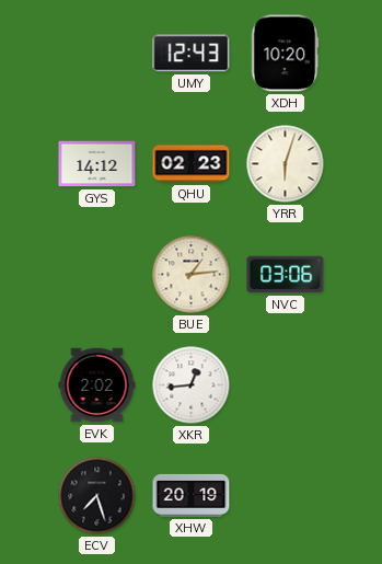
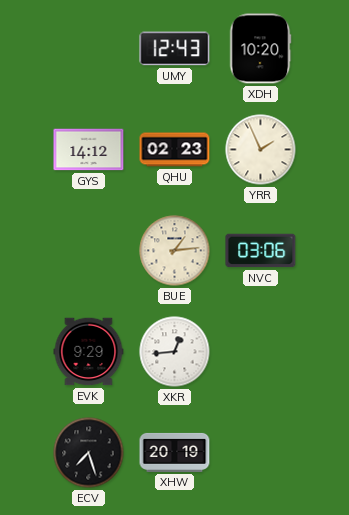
YRR: 6:03 -> 1:56 (261, 150)
EVK: 2:02 -> 9:29 (89, 352)
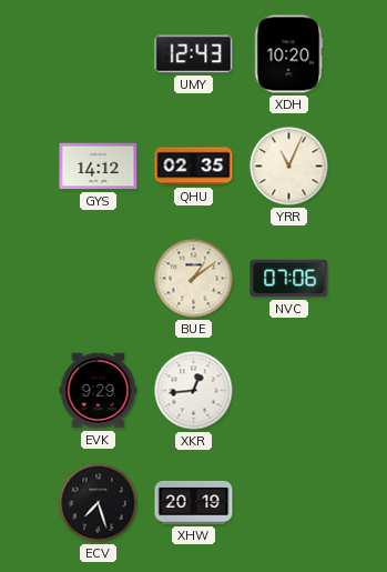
QHU: 02:23 -> 02:35 (194, 167)
YRR: 1:56 -> 11:04 (289, 167)
BUE: 1:14 -> 1:09 (194, 279)
NVC: 03:06 -> 07:06 (289, 279)
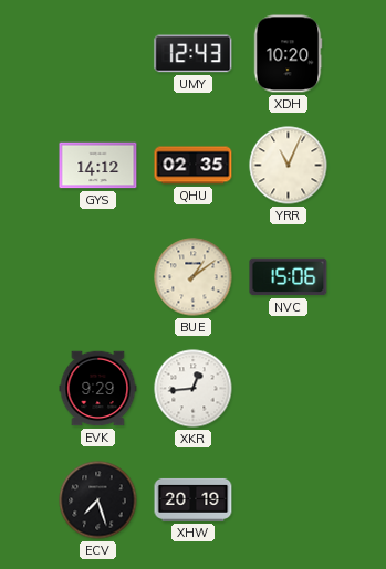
NVC: 07:06 -> 15:06 (289, 277)
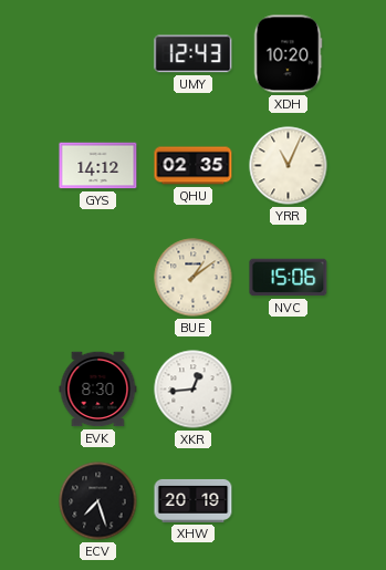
EVK: 9:29 -> 8:30 (98, 390)
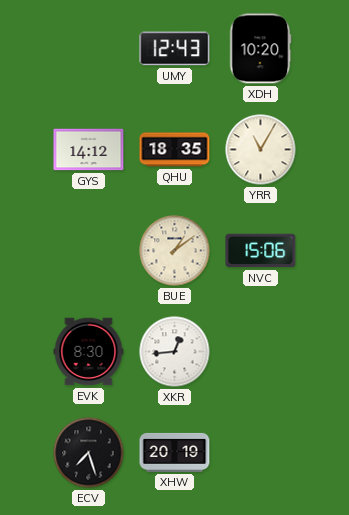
QHU: 02:35 -> 18:35 (175, 150)
YRR: 11:04 -> 11:05 (261, 150)
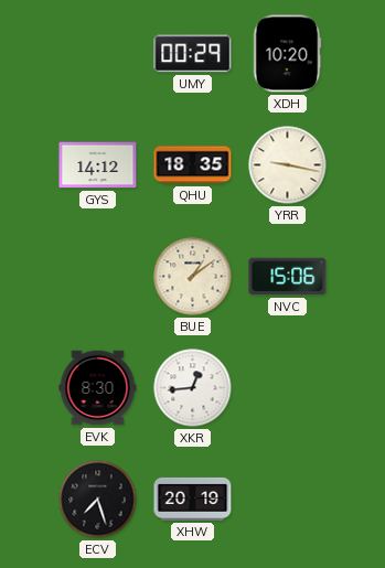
UMY: 12:43 -> 00:29 (193, 54)
YRR: 11:05 -> 9:17 (288, 165)
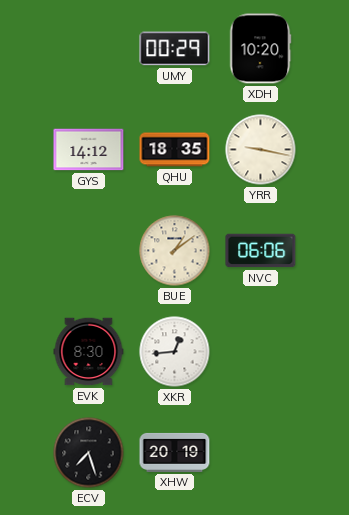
NVC: 15:06 -> 06:06 (261, 251)
